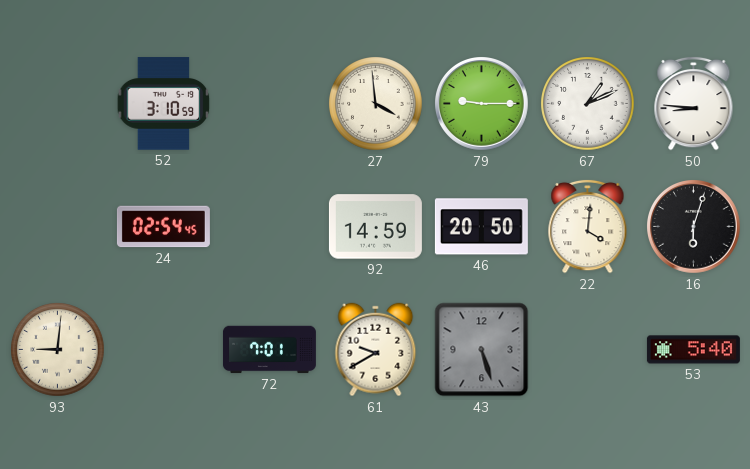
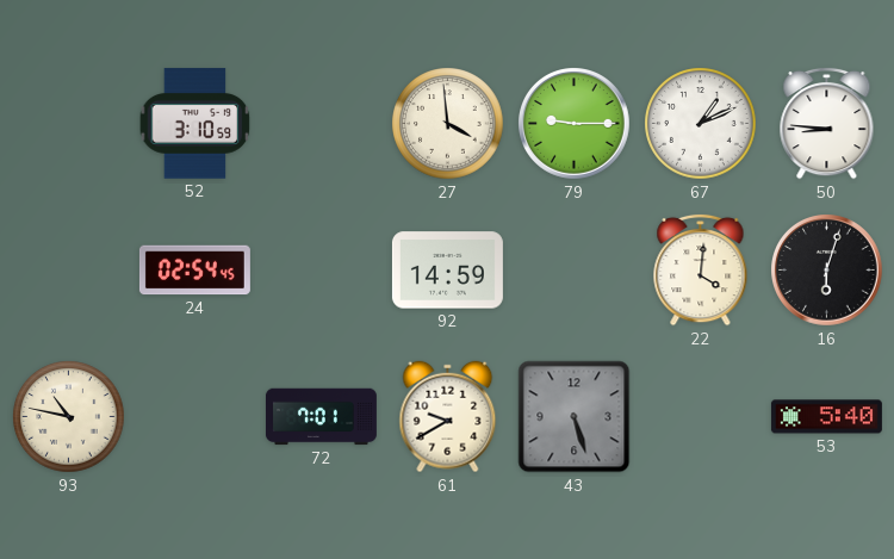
46: 20:50 -> none (481, 227)
93: 9:01 -> 10:47 (69, 417)
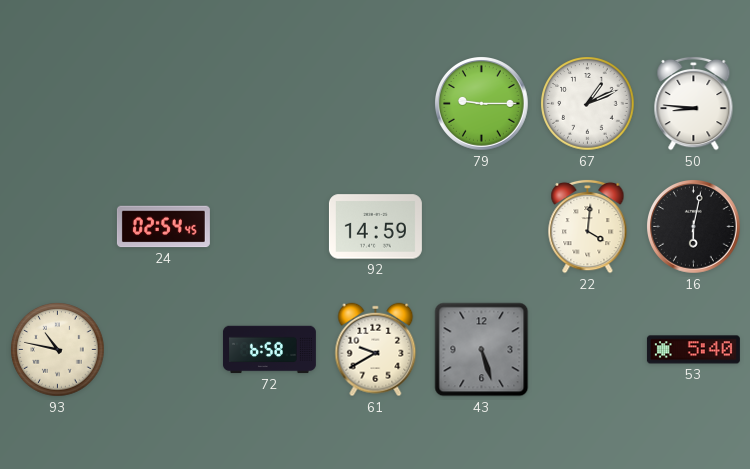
52: 3:10 -> none (195, 124)
27: 3:59 -> none (448, 124)
16: 6:03 -> 6:02 (694, 227)
72: 7:01 -> 6:58 (269, 350)
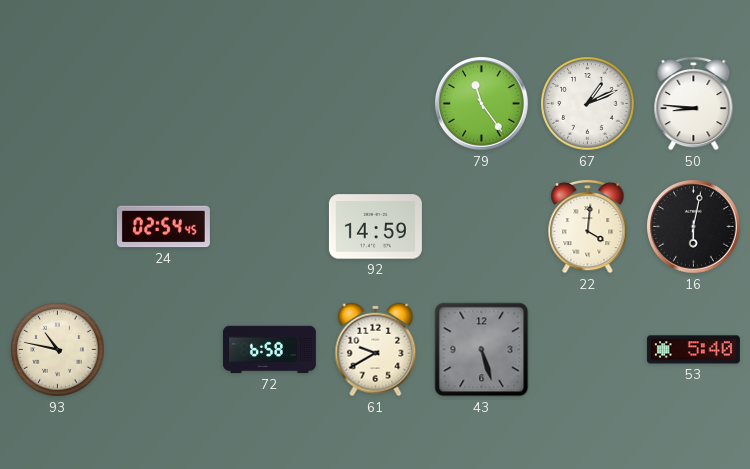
79: 9:15 -> 11:24 (482, 104)
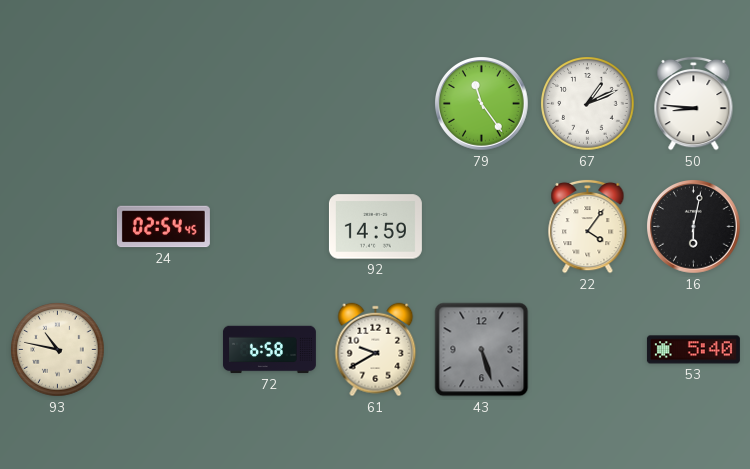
22: 4:01 -> 4:06 (588, 226)
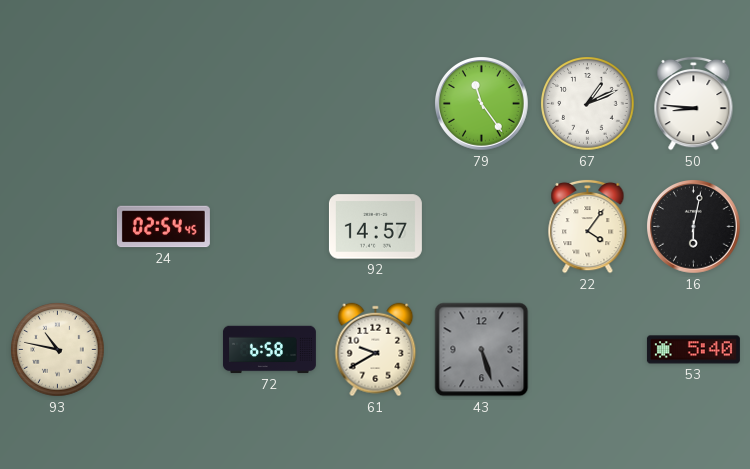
92: 14:59 -> 14:57 (375, 227)
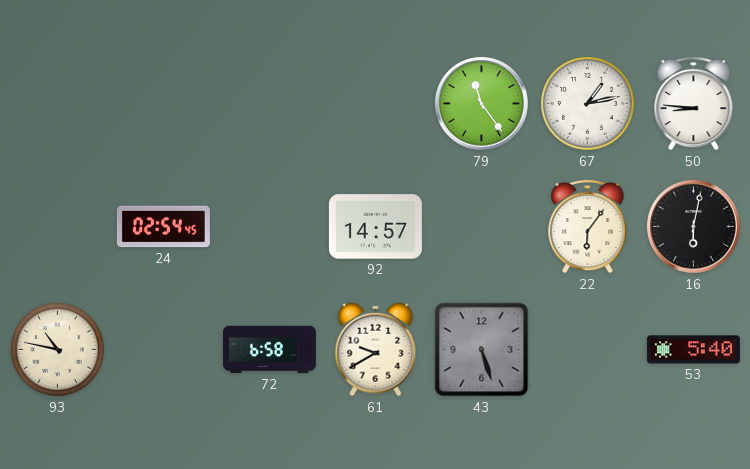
67: 1:11 -> 1:13 (588, 104)
22: 4:06 -> 6:06 (588, 226)
